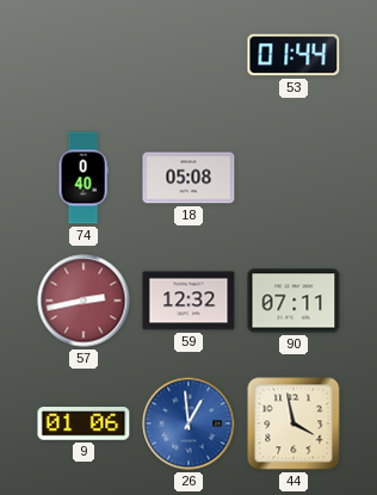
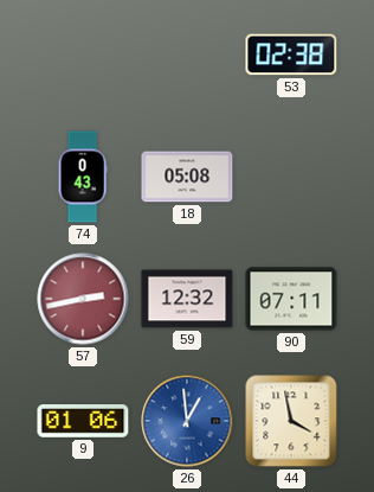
53: 01:44 -> 02:38 (291, 55)
74: 0:40 -> 0:43 (83, 177)
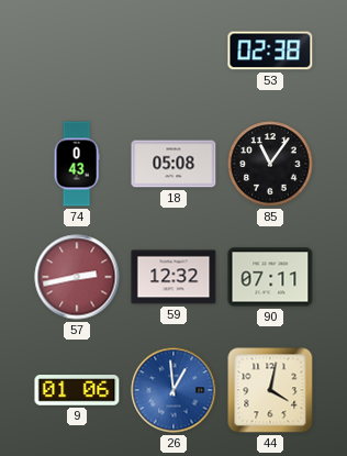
85: none -> 11:06 (270, 164)
44: 3:58 -> 4:02 (270, 390)
